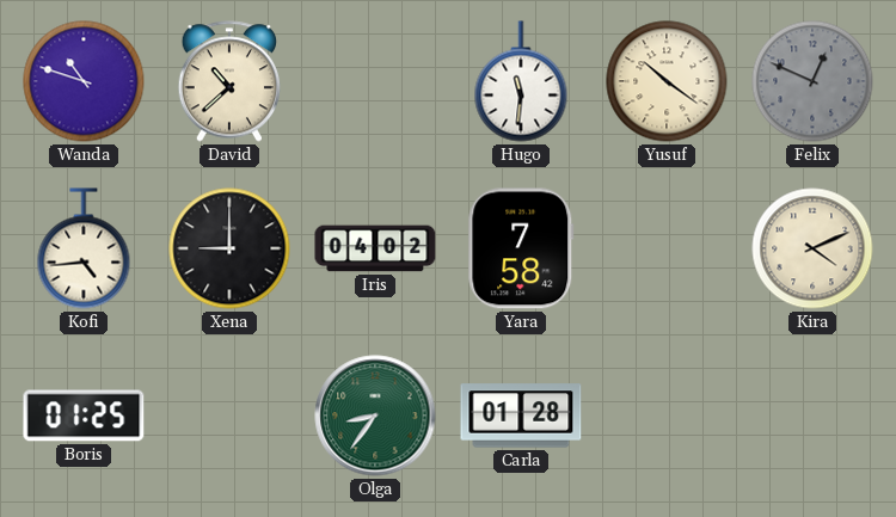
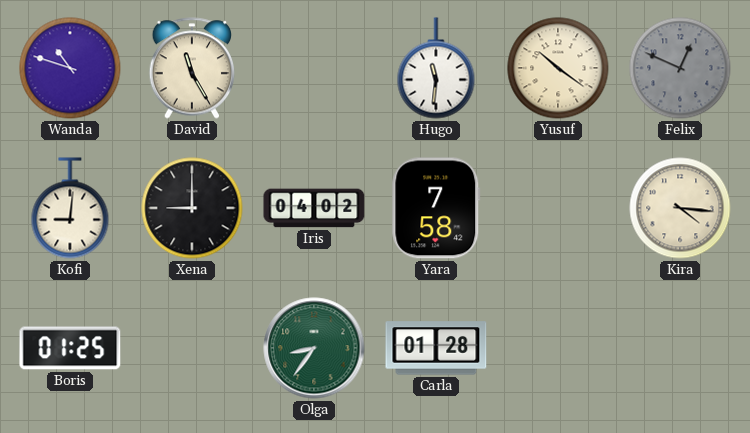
David: 10:38 -> 11:25 (192, 68)
Kofi: 4:44 -> 9:01 (70, 208)
Kira: 4:11 -> 4:16 (680, 208)
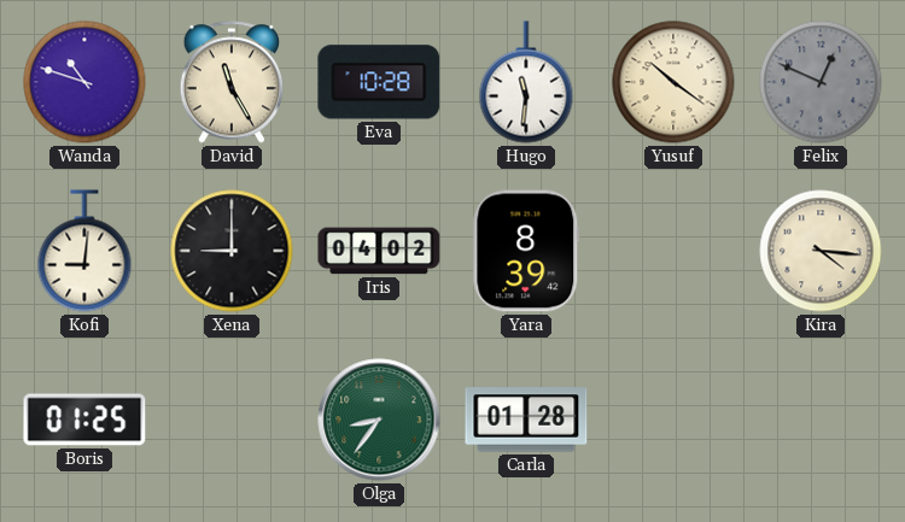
Eva: none -> 10:28 (379, 82)
Yara: 7:58 -> 8:39 (526, 251)
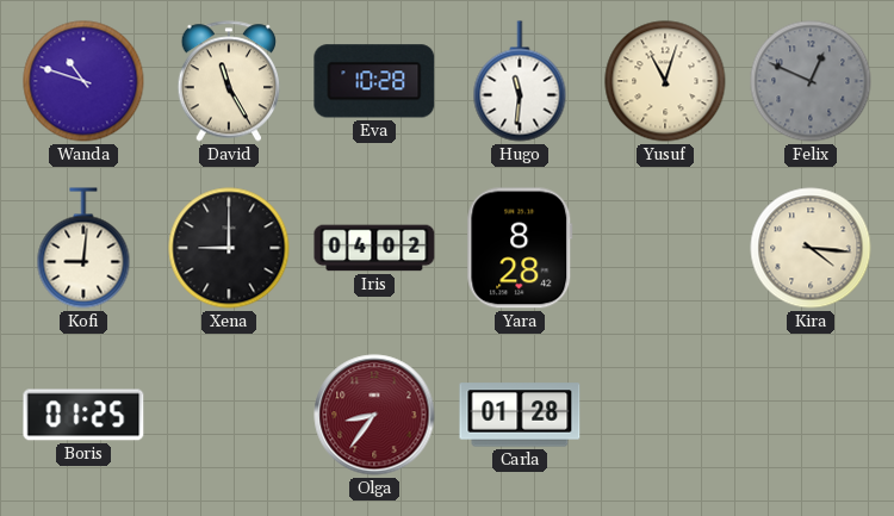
Yusuf: 10:21 -> 11:03 (665, 81)
Yara: 8:39 -> 8:28 (520, 248)
Olga dial: green -> burgundy (374, 415)
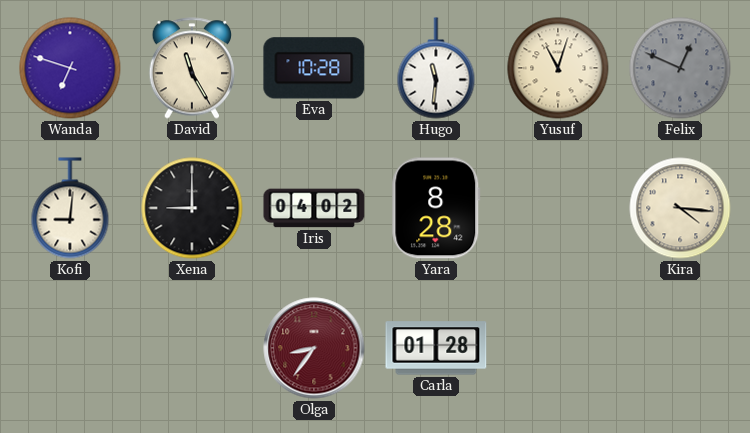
Wanda: 10:48 -> 6:48 (70, 68)
Boris: 01:25 -> none (83, 415)
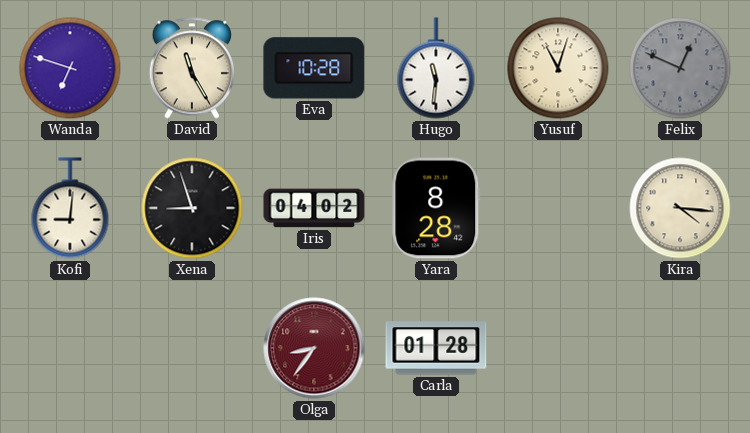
Xena: 9:00 -> 8:57 (192, 208)
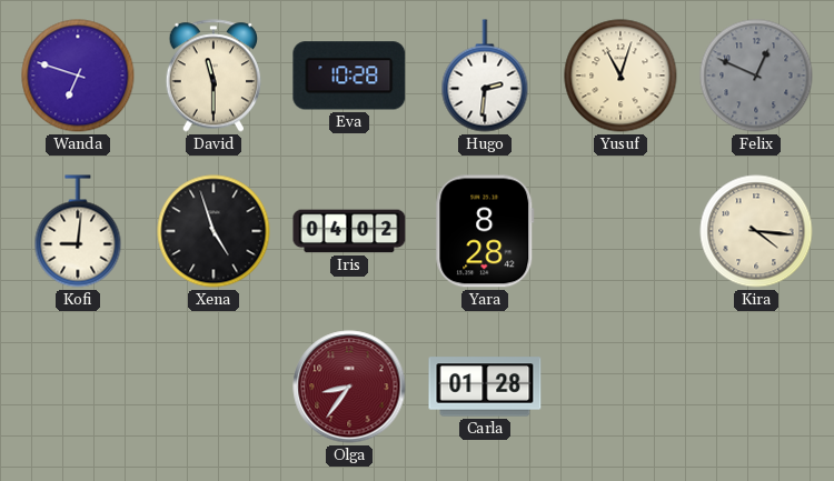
David: 11:25 -> 11:30 (214, 76)
Hugo: 11:31 -> 2:31 (485, 76)
Xena: 8:57 -> 4:57 (214, 231)
